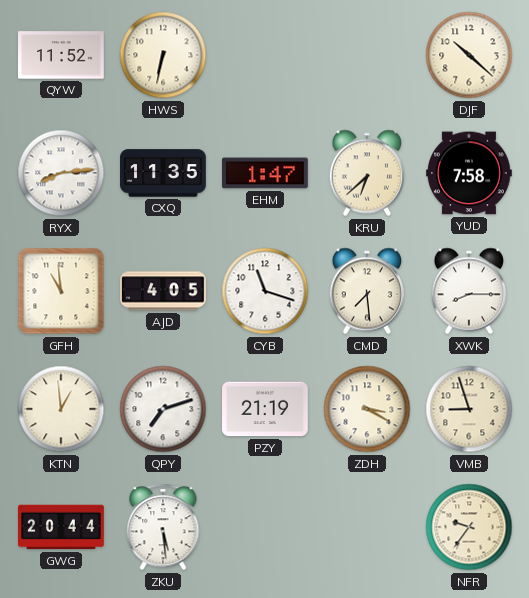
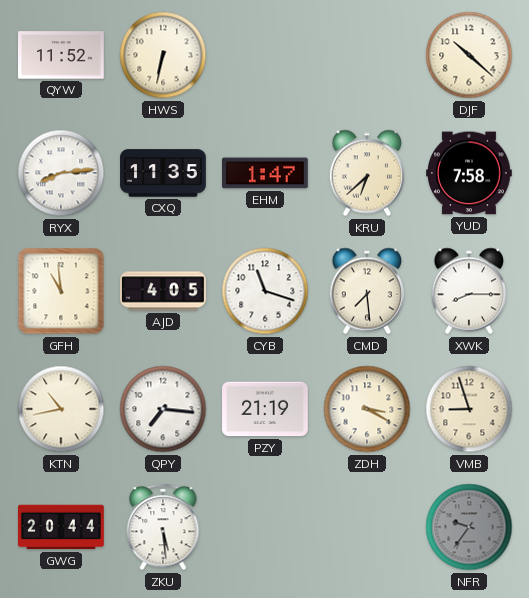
KTN: 12:59 -> 10:43 (61, 409)
QPY: 7:12 -> 7:16 (163, 409)
NFR dial: cream -> grey (469, 527)
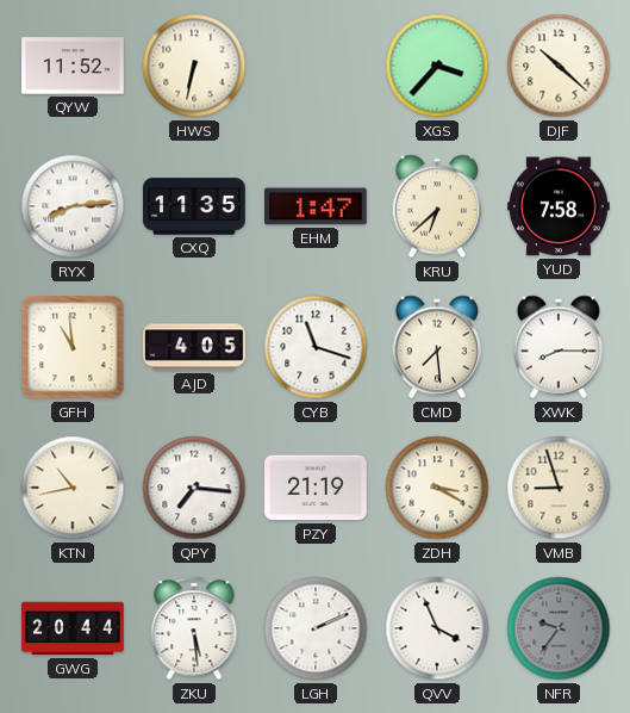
XGS: none -> 3:37 (437, 66)
LGH: none -> 2:11 (316, 628)
QVV: none -> 3:56 (437, 628)
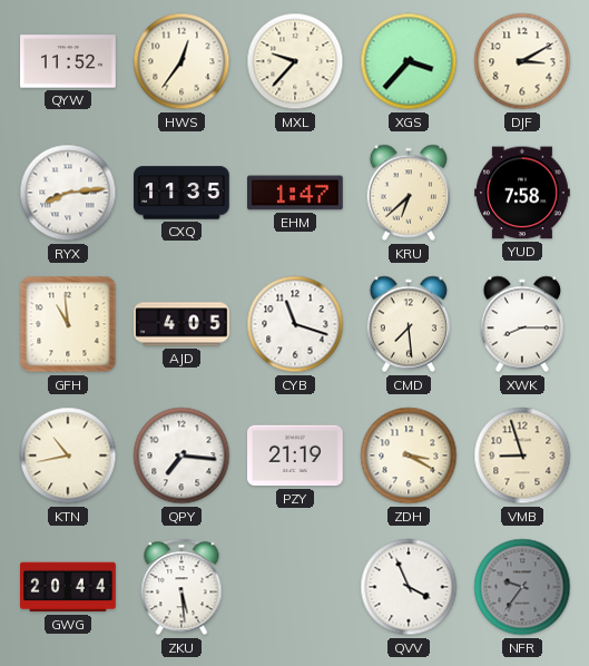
HWS: 6:32 -> 12:36 (181, 61)
MXL: none -> 9:37 (295, 61)
DJF: 10:22 -> 3:10 (522, 61)
LGH: 2:11 -> none (316, 628)
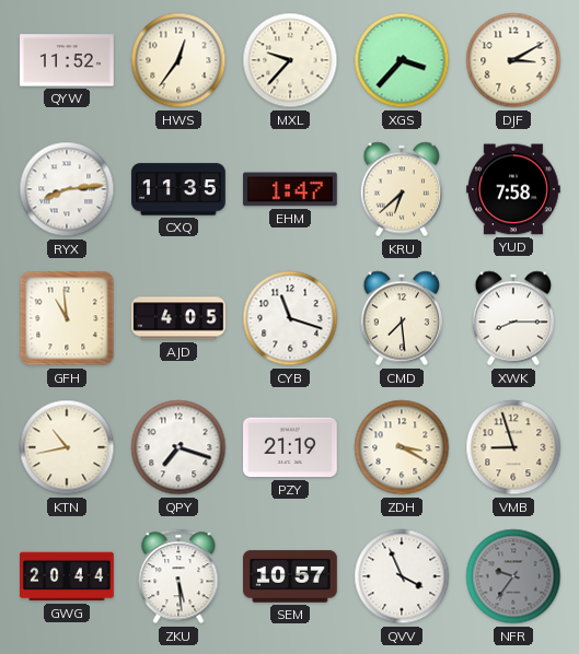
QPY: 7:16 -> 7:18 (178, 447)
SEM: none -> 10:57 (291, 576)
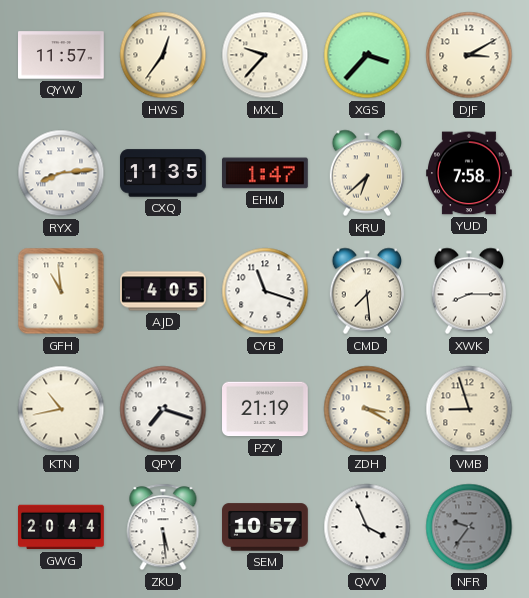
QYW: 11:52 -> 11:57 (62, 55)
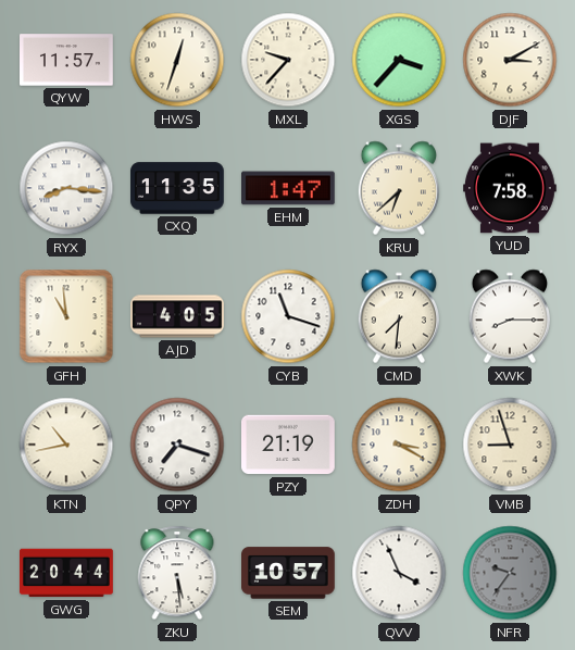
HWS: 12:36 -> 12:33 (177, 60)
RYX: 8:14 -> 8:16 (66, 188)
CMD: 7:29 -> 7:31 (398, 316)
